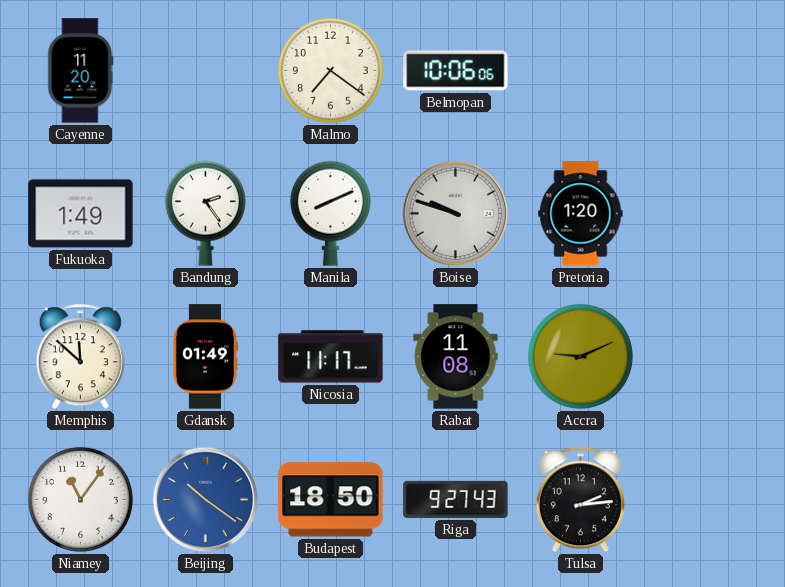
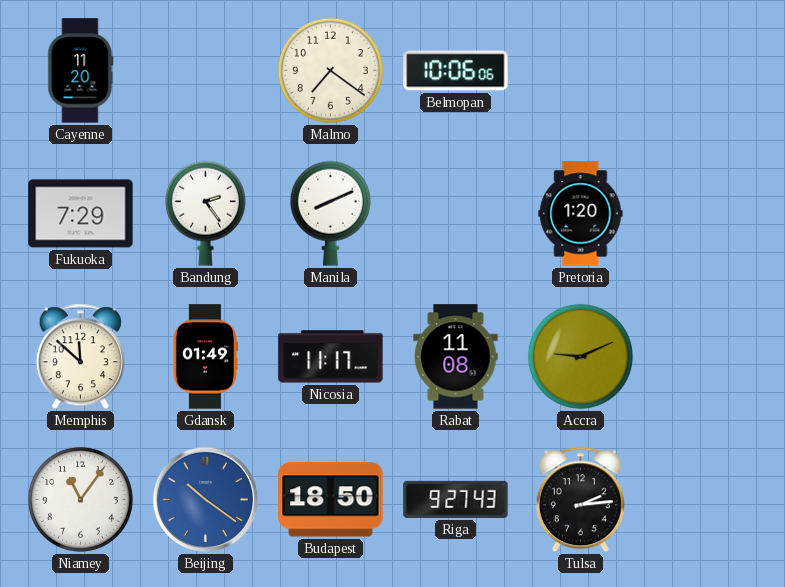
Fukuoka: 1:49 -> 7:29 (81, 214)
Boise: 9:48 -> none (456, 214)
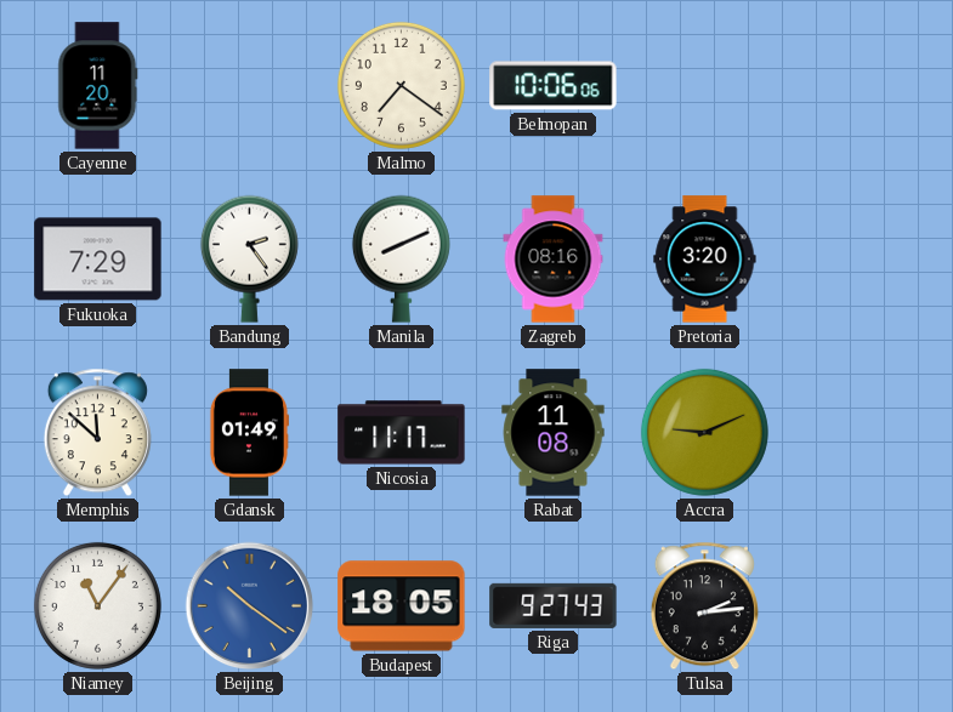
Zagreb: none -> 08:16 (554, 260)
Pretoria: 1:20 -> 3:20 (705, 260)
Budapest: 18:50 -> 18:05 (402, 606)
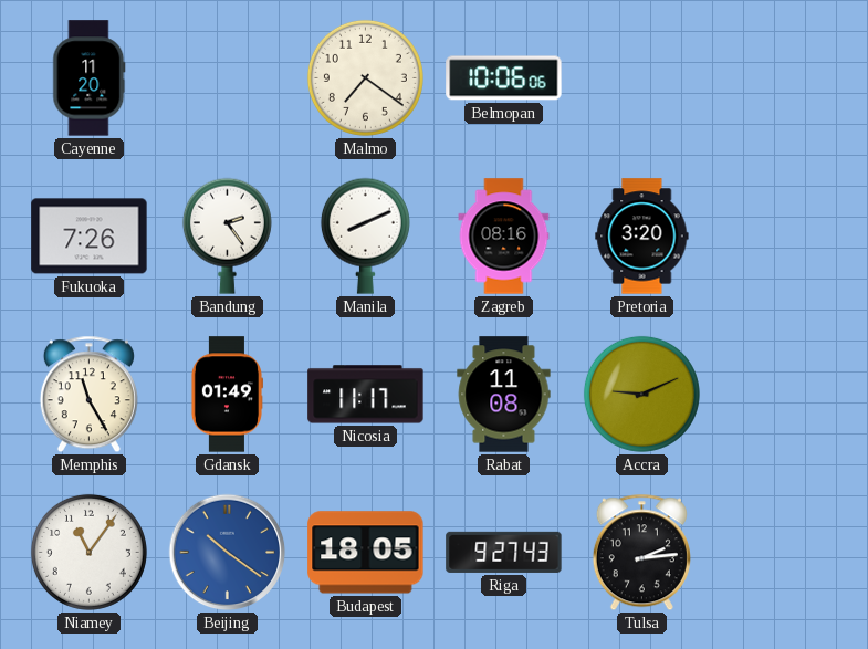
Fukuoka: 7:29 -> 7:26 (90, 237)
Memphis: 11:52 -> 11:25 (88, 395)
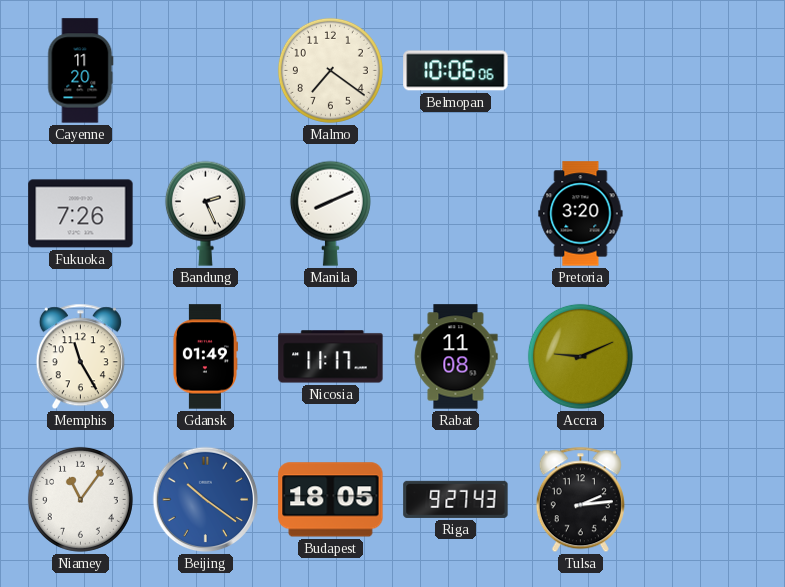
Bandung: 2:24 -> 2:26 (205, 213)
Zagreb: 08:16 -> none (504, 237)
